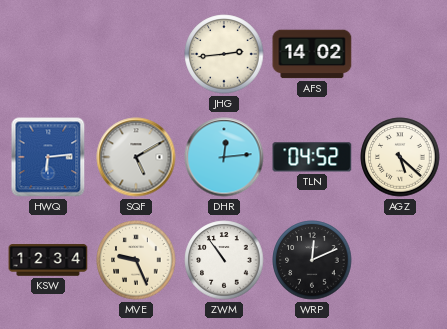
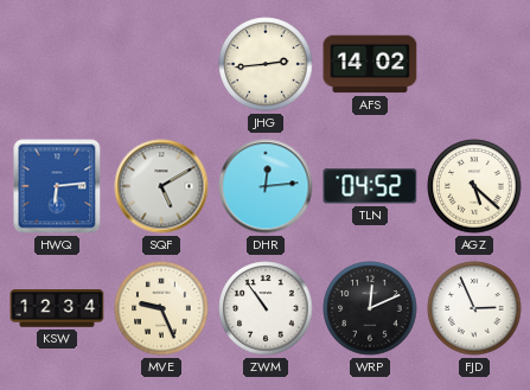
FJD: none -> 2:56 (474, 308)
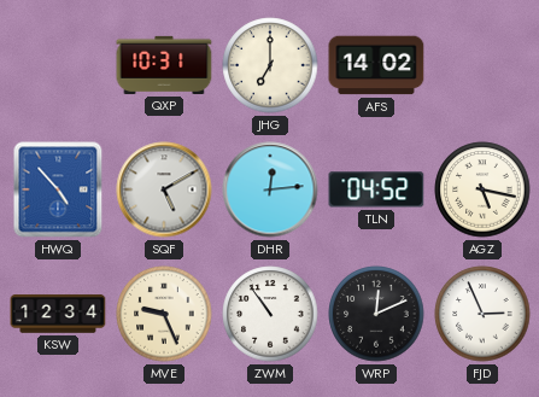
QXP: none -> 10:31 (164, 65)
JHG: 2:44 -> 7:00 (270, 65)
HWQ: 6:14 -> 4:53 (58, 189)
AGZ: 5:22 -> 5:17 (482, 189)
